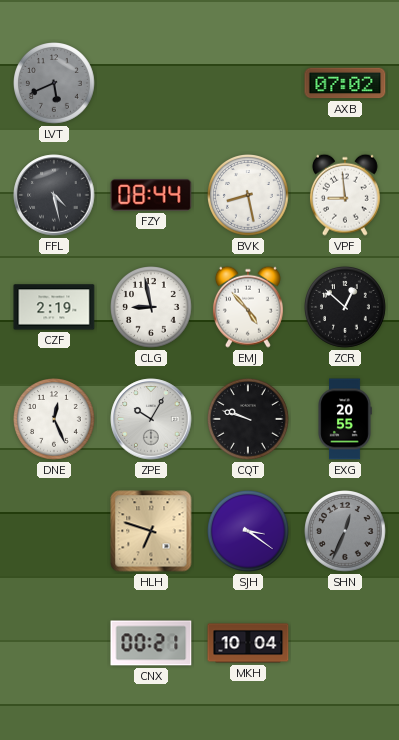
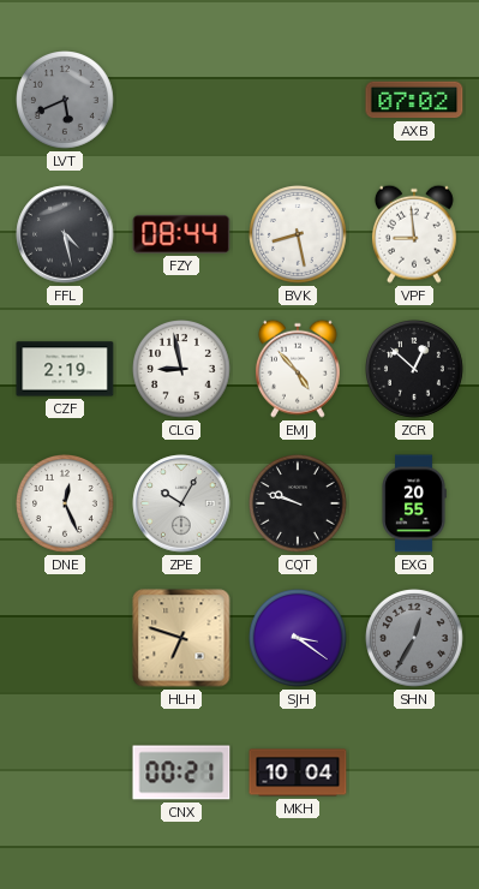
SHN: 12:34 -> 12:35 (415, 639)
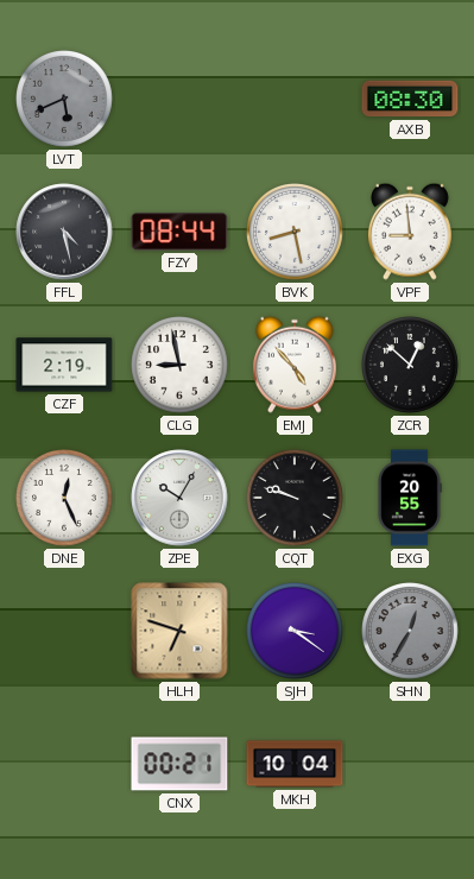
AXB: 07:02 -> 08:30 (410, 99)
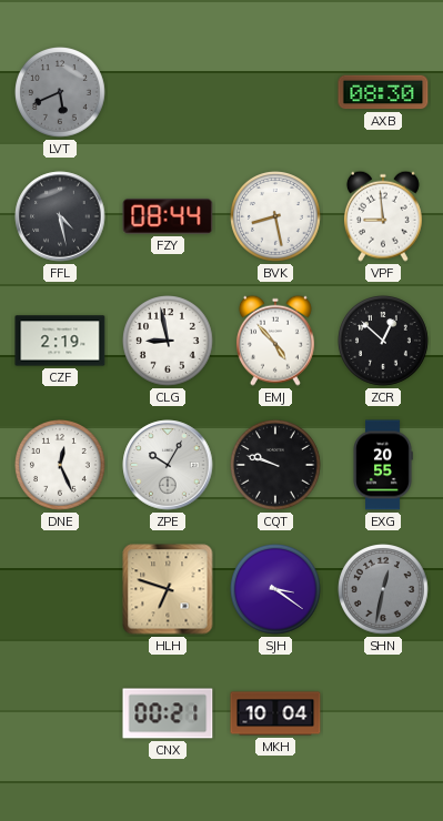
SHN: 12:35 -> 12:32 (384, 590)
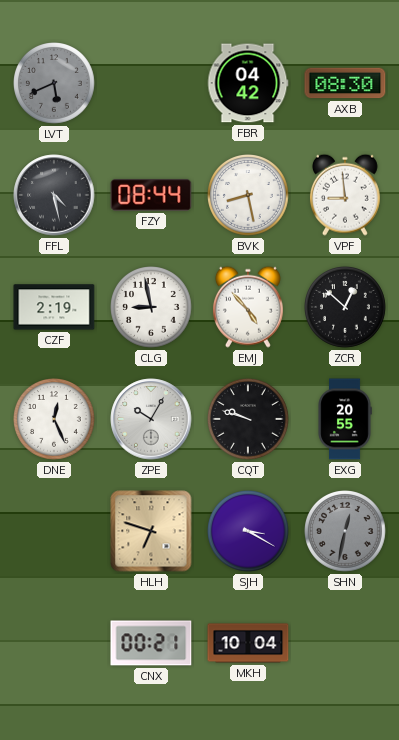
FBR: none -> 04:42 (248, 83)
SJH: 3:21 -> 3:20 (249, 532)
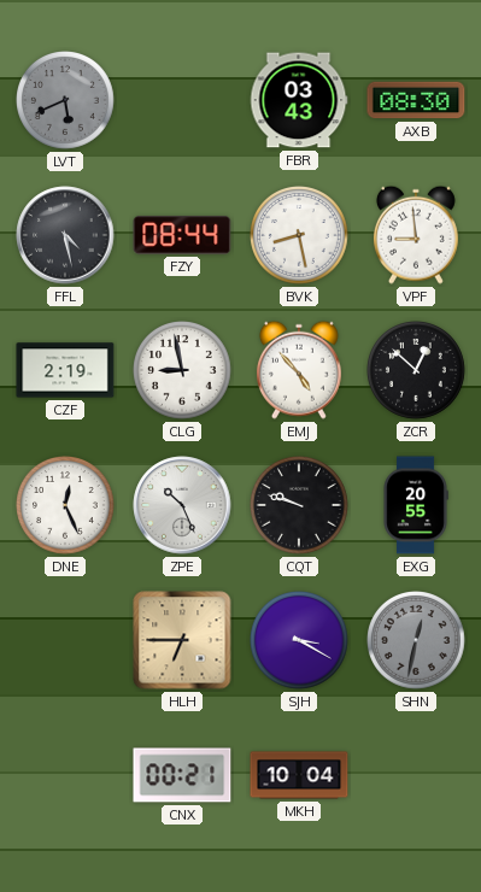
FBR: 04:42 -> 03:43 (299, 100)
ZPE: 10:05 -> 10:26 (182, 505)
HLH: 6:48 -> 6:45 (182, 640)
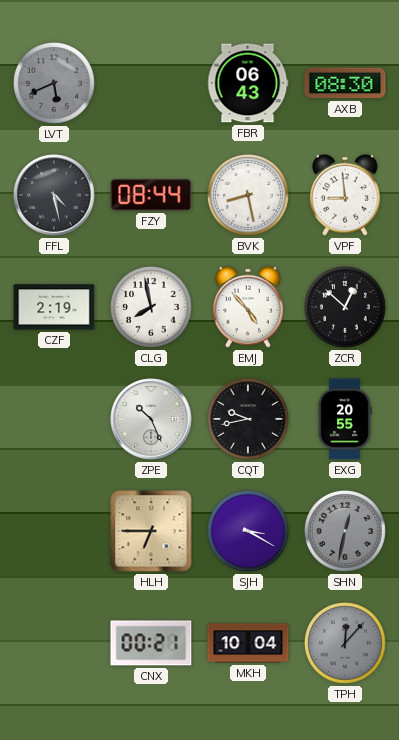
FBR: 03:43 -> 06:43 (248, 83)
CLG: 8:58 -> 7:58 (152, 308)
DNE: 12:26 -> none (66, 506)
CQT: 9:48 -> 9:43 (249, 420)
TPH: none -> 12:07 (346, 644)
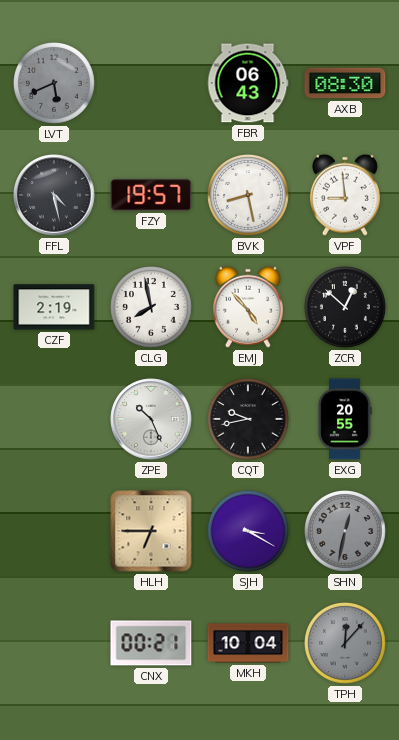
FZY: 08:44 -> 19:57 (151, 195)
